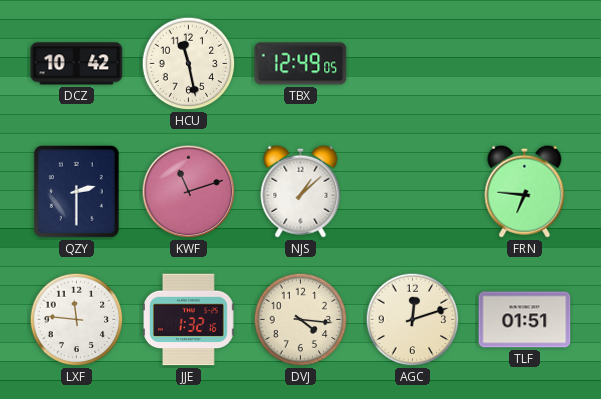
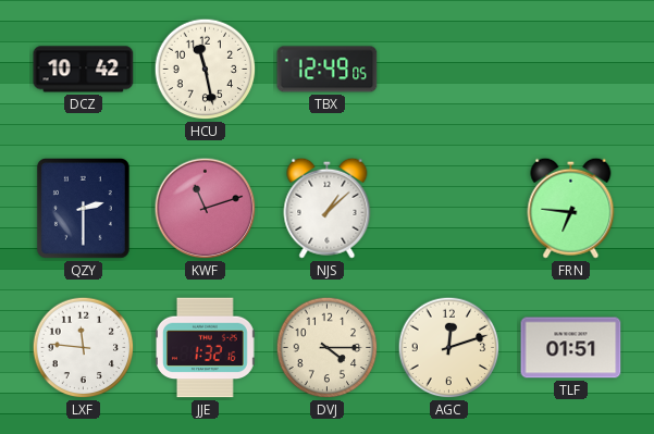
DVJ: 4:16 -> 4:15 (328, 348)
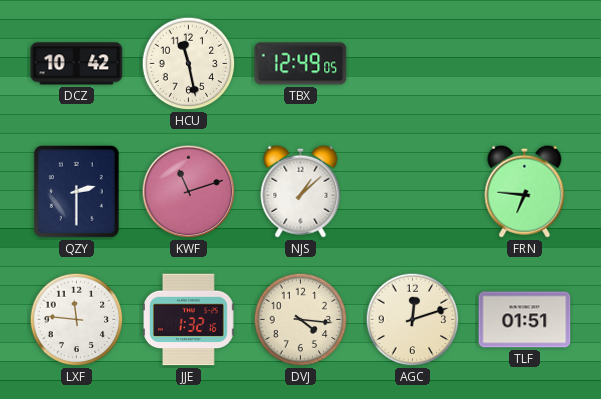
DVJ: 4:15 -> 4:16 (301, 320)
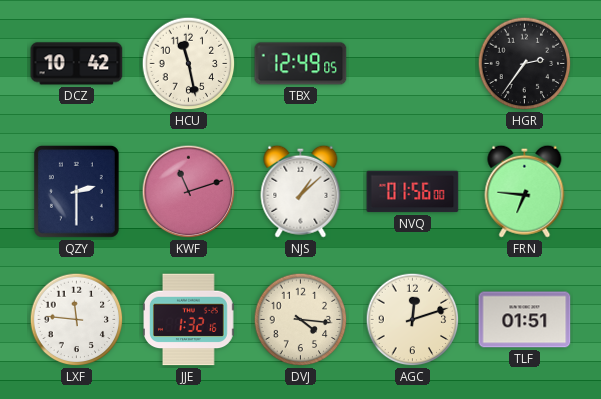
HGR: none -> 2:36 (525, 64)
NVQ: none -> 01:56 (413, 192)
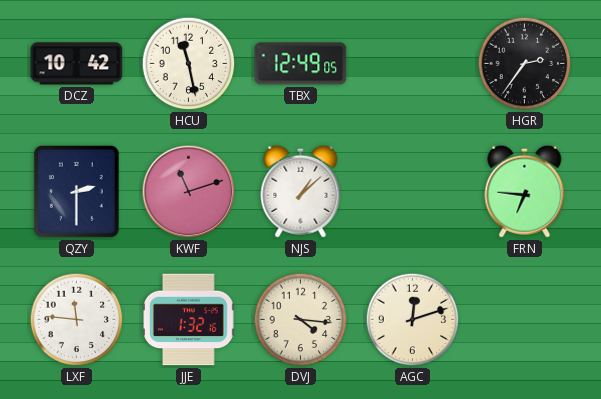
NVQ: 01:56 -> none (413, 192)
TLF: 01:51 -> none (525, 320)
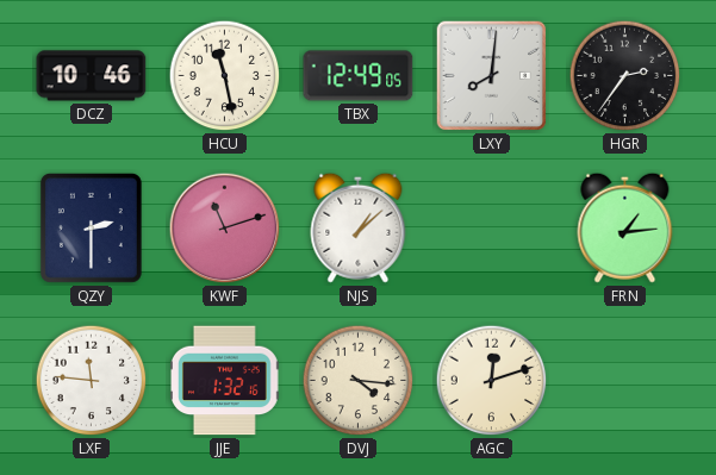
DCZ: 10:42 -> 10:46 (92, 76)
LXY: none -> 8:01 (492, 76)
FRN: 6:46 -> 1:14 (625, 227)
